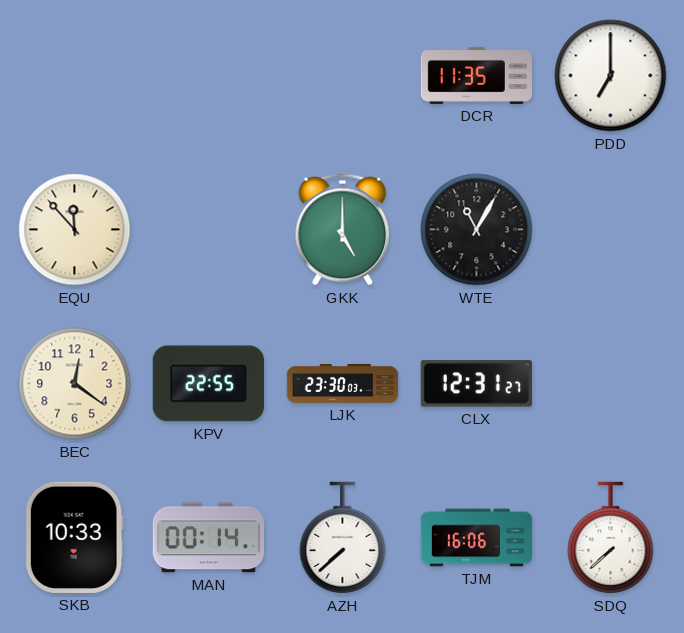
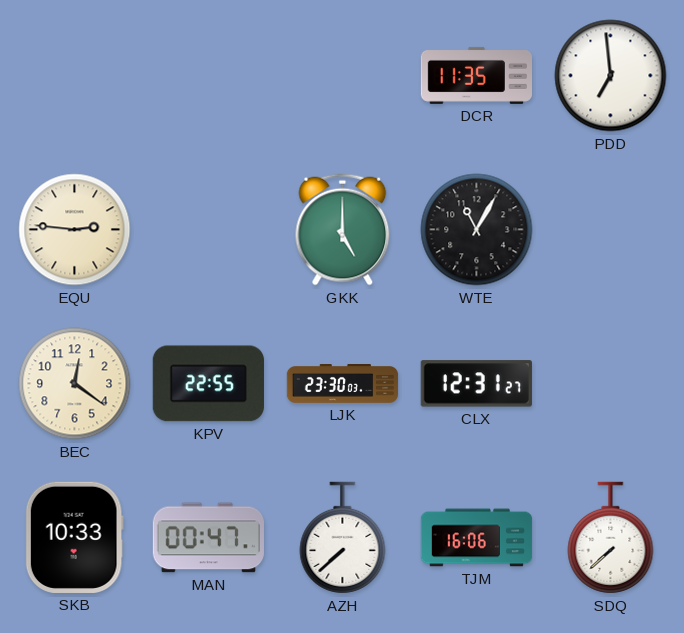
PDD: 7:00 -> 6:59 (611, 76)
EQU: 11:53 -> 2:46 (75, 230)
MAN: 00:14 -> 00:47 (208, 538)
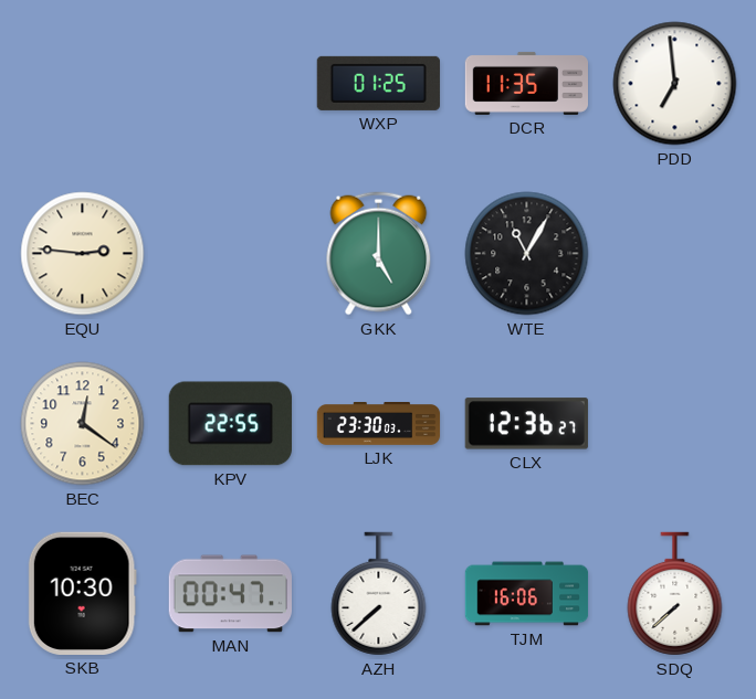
WXP: none -> 01:25 (378, 83)
CLX: 12:31 -> 12:36 (526, 424)
SKB: 10:33 -> 10:30 (82, 593)
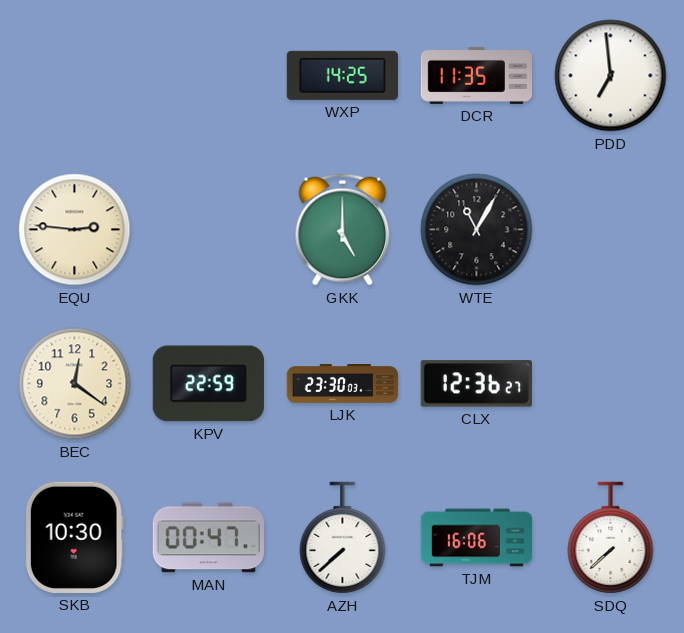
WXP: 01:25 -> 14:25 (342, 75)
KPV: 22:55 -> 22:59 (208, 384)
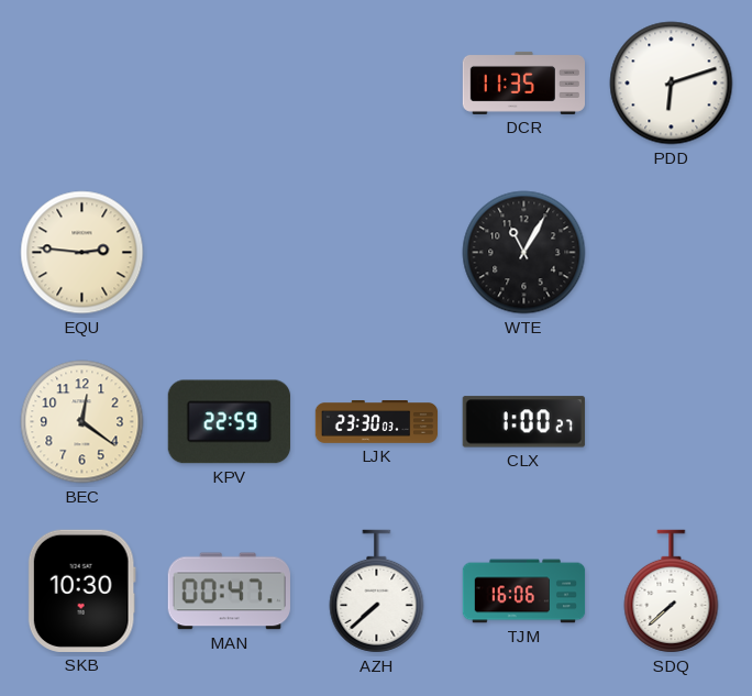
WXP: 14:25 -> none (342, 75)
PDD: 6:59 -> 6:12 (672, 84)
GKK: 5:00 -> none (343, 230)
CLX: 12:36 -> 1:00 (523, 422)
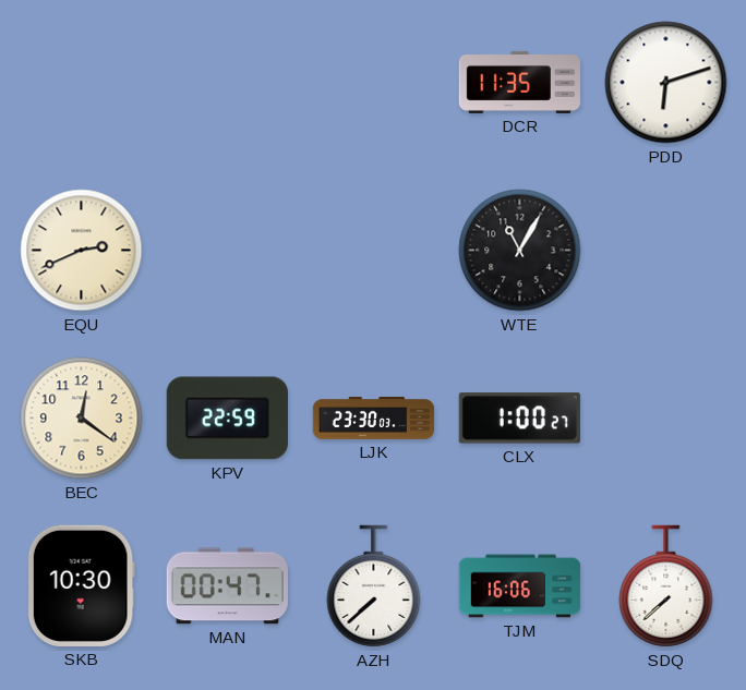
EQU: 2:46 -> 2:41 (82, 251)
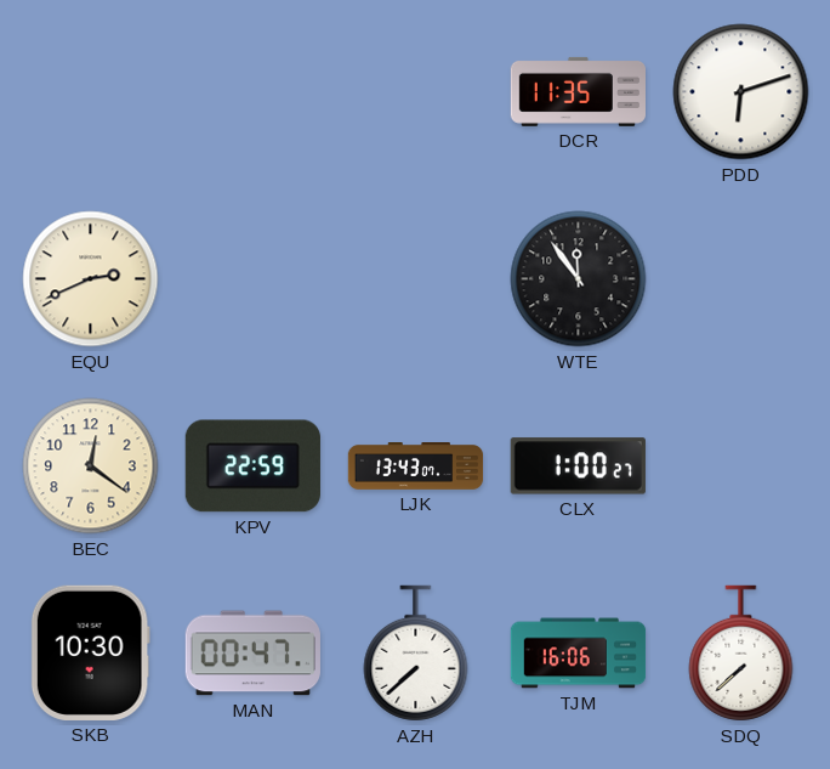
WTE: 11:05 -> 11:54 (579, 279)
LJK: 23:30 -> 13:43 (416, 467)
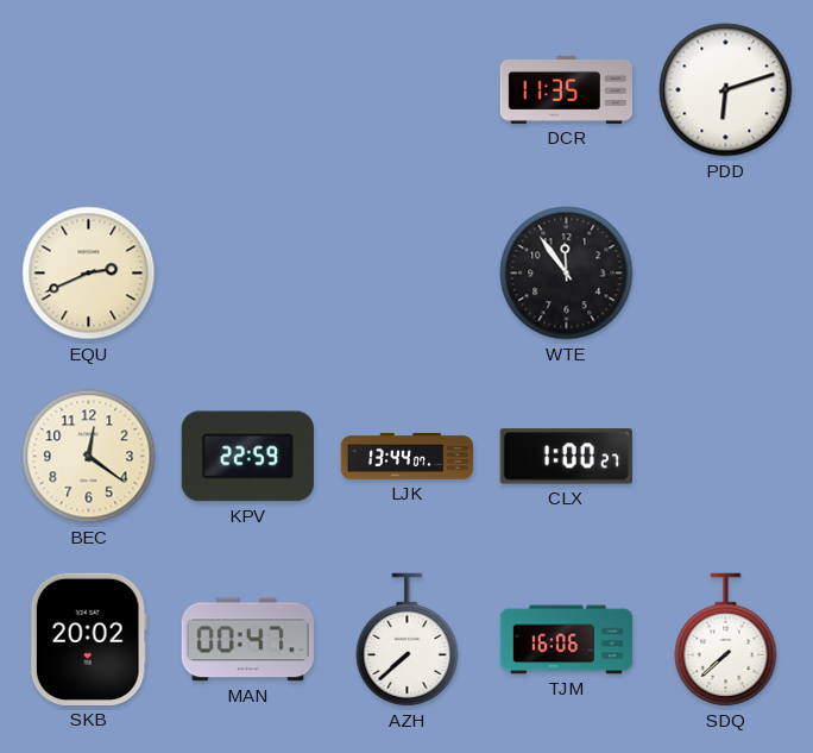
LJK: 13:43 -> 13:44 (408, 457)
SKB: 10:30 -> 20:02 (88, 639)
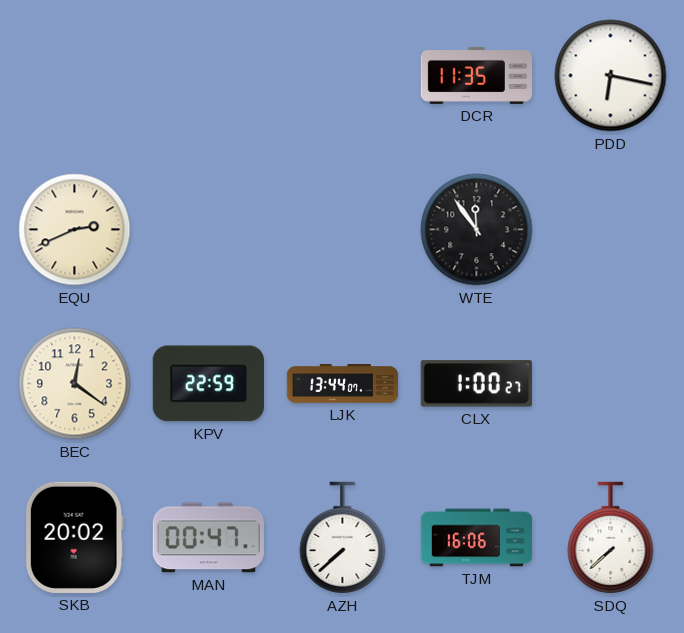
PDD: 6:12 -> 6:17 (611, 76)
